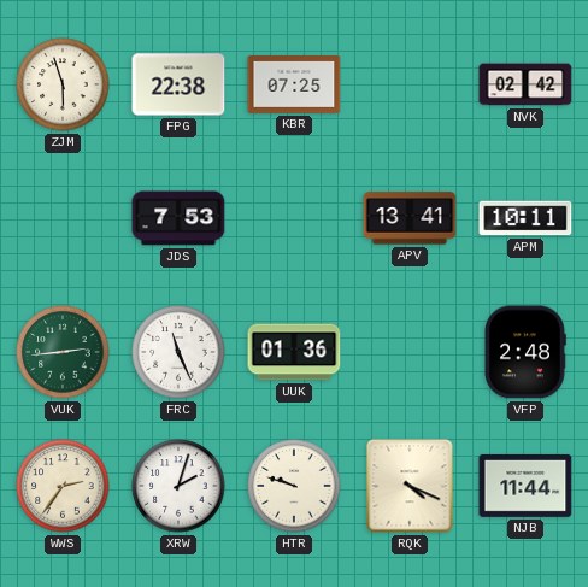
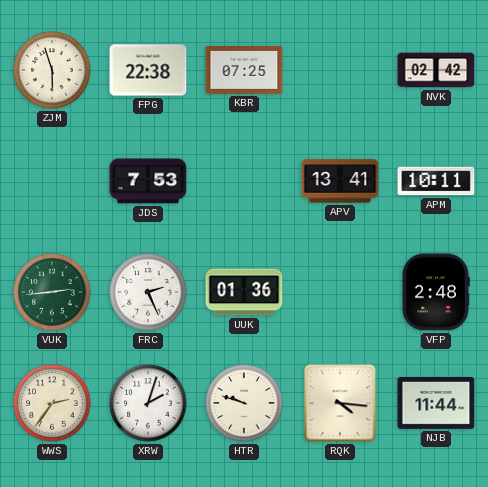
FRC: 11:26 -> 2:26 (148, 292)
RQK: 4:19 -> 4:16 (340, 403)
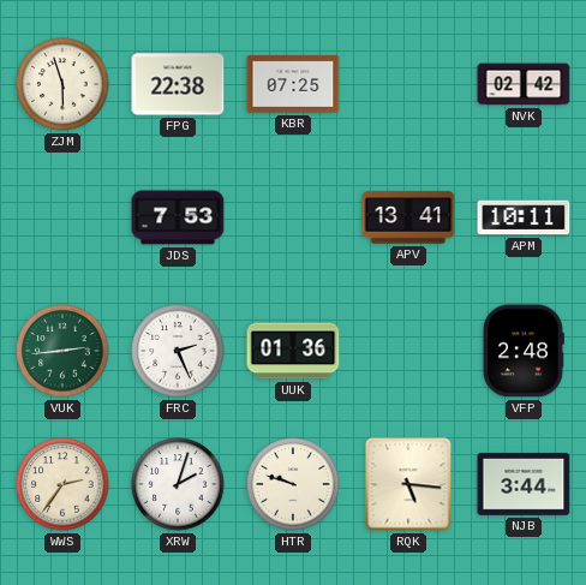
RQK: 4:16 -> 5:16 (408, 484)
NJB: 11:44 -> 3:44 (524, 484)
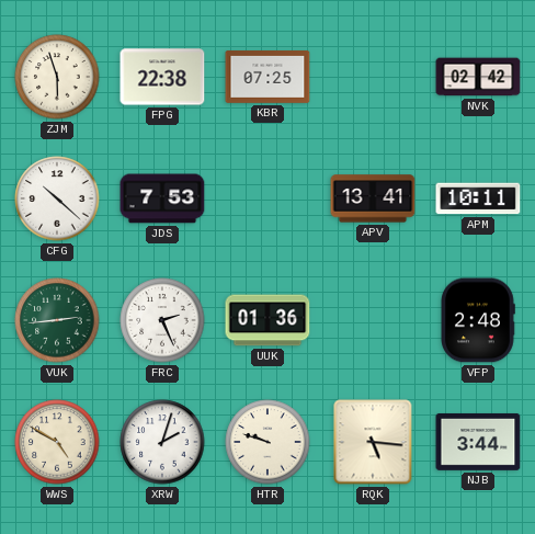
CFG: none -> 10:22 (57, 198)
WWS: 2:36 -> 4:50 (57, 442)
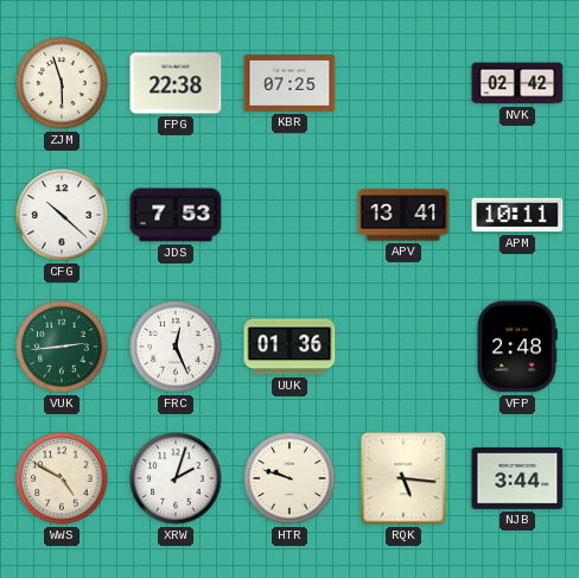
FRC: 2:26 -> 12:26 (176, 347)
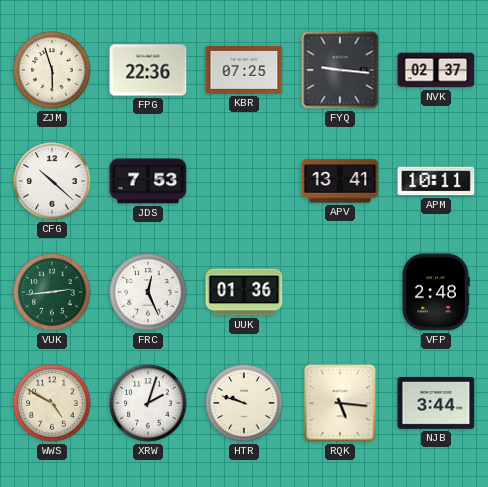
FPG: 22:38 -> 22:36 (148, 70)
FYQ: none -> 9:16 (340, 70)
NVK: 02:42 -> 02:37 (436, 70)
